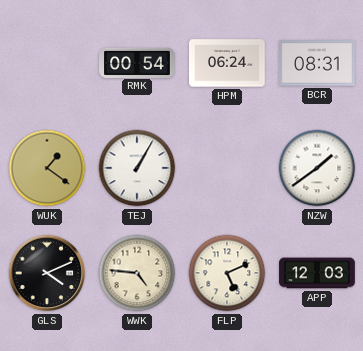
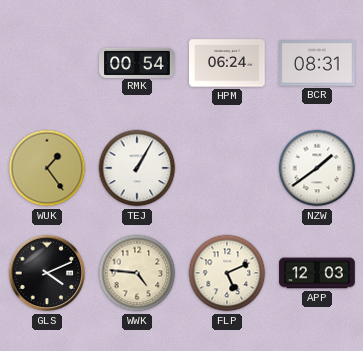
WUK: 1:21 -> 1:24 (47, 168)
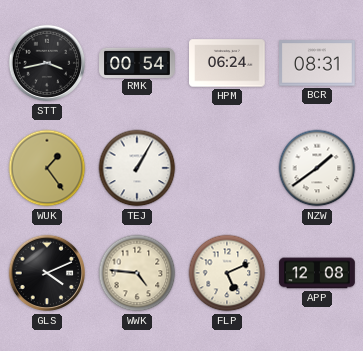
STT: none -> 3:43 (47, 63)
APP: 12:03 -> 12:08 (317, 273)
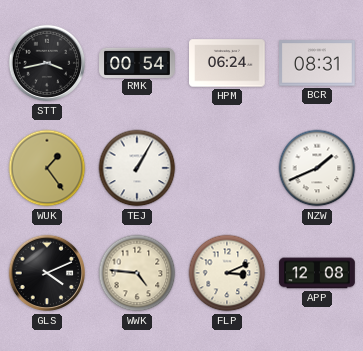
NZW: 1:39 -> 1:41 (317, 168)
FLP: 5:11 -> 3:11 (227, 273)
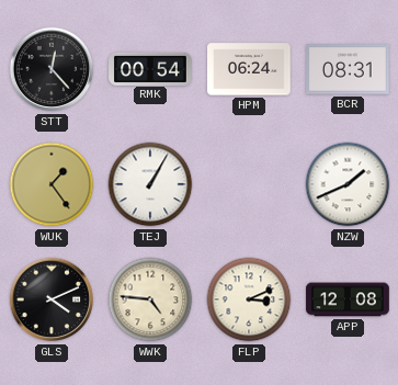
STT: 3:43 -> 12:23 (52, 69)
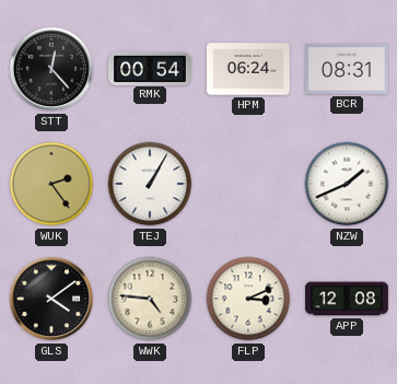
WUK: 1:24 -> 2:24 (51, 184)
GLS: 4:11 -> 4:09 (51, 299)
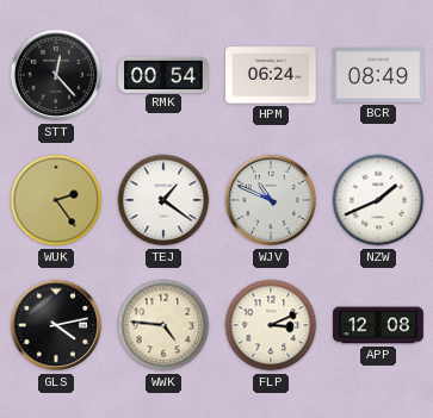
BCR: 08:31 -> 08:49 (378, 75)
TEJ: 1:05 -> 1:21 (163, 200)
WJV: none -> 10:49 (271, 200)
GLS: 4:09 -> 4:13 (56, 325)
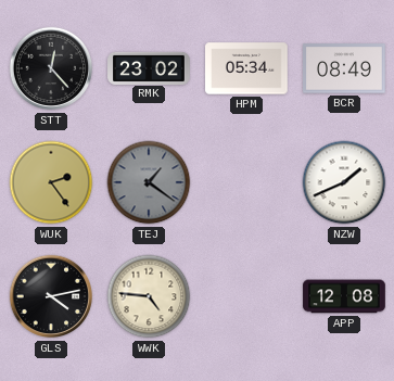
RMK: 00:54 -> 23:02 (149, 67)
HPM: 06:24 -> 05:34 (247, 68)
TEJ dial: white -> grey (149, 182)
WJV: 10:49 -> none (271, 200)
FLP: 3:11 -> none (271, 325)
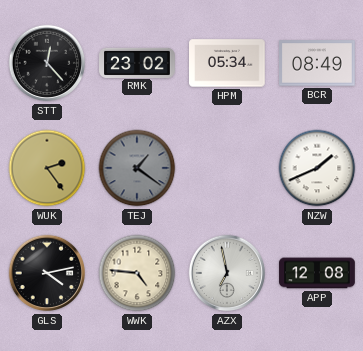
AZX: none -> 6:58 (227, 273)
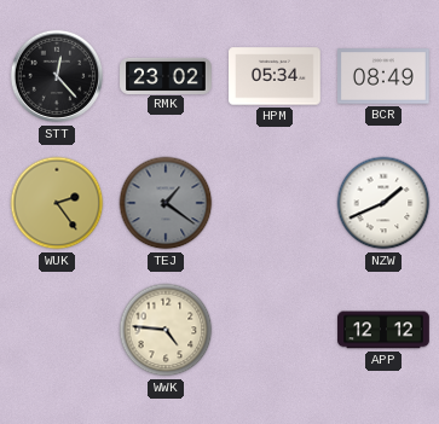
GLS: 4:13 -> none (47, 273)
AZX: 6:58 -> none (227, 273)
APP: 12:08 -> 12:12 (383, 330)
